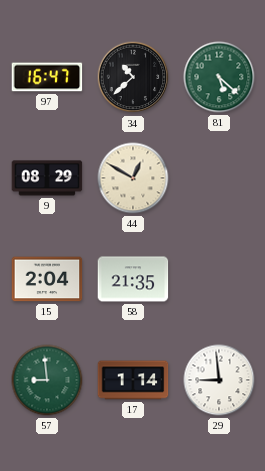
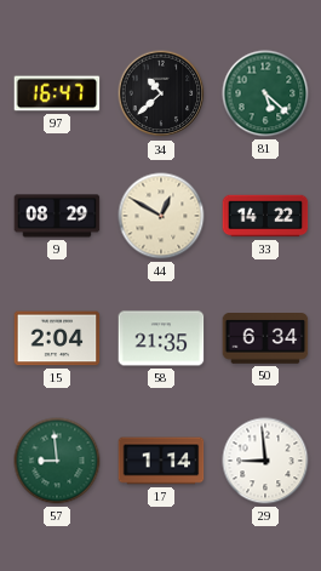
33: none -> 14:22 (265, 216)
50: none -> 6:34 (265, 339)
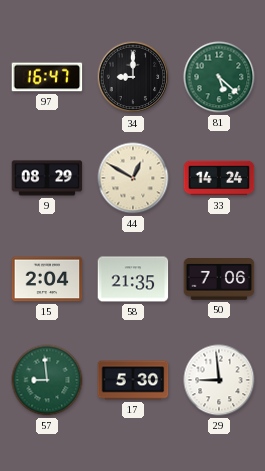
34: 10:38 -> 9:00 (133, 77)
33: 14:22 -> 14:24 (219, 178)
50: 6:34 -> 7:06 (219, 280)
17: 1:14 -> 5:30 (133, 380)
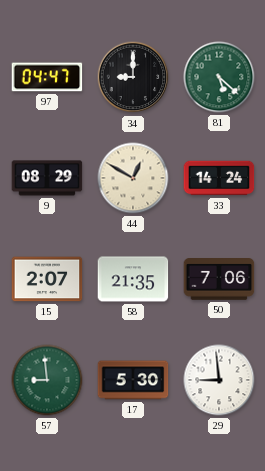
97: 16:47 -> 04:47 (47, 77)
15: 2:04 -> 2:07 (47, 279)
